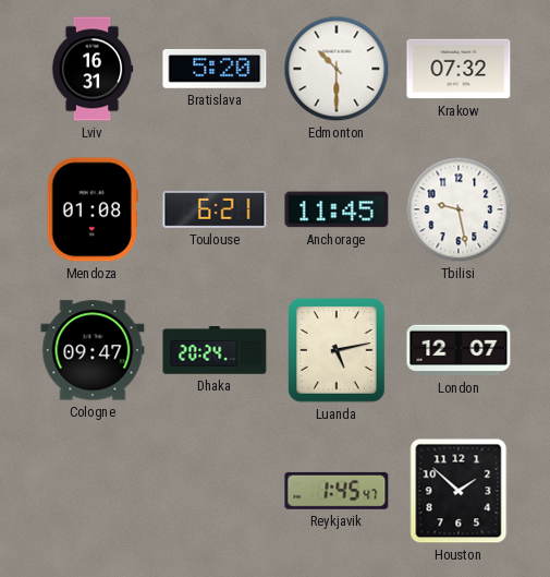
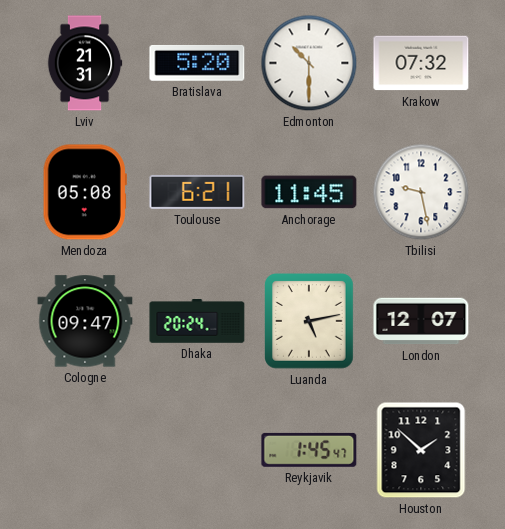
Lviv: 16:31 -> 21:31 (85, 63)
Mendoza: 01:08 -> 05:08 (85, 192)
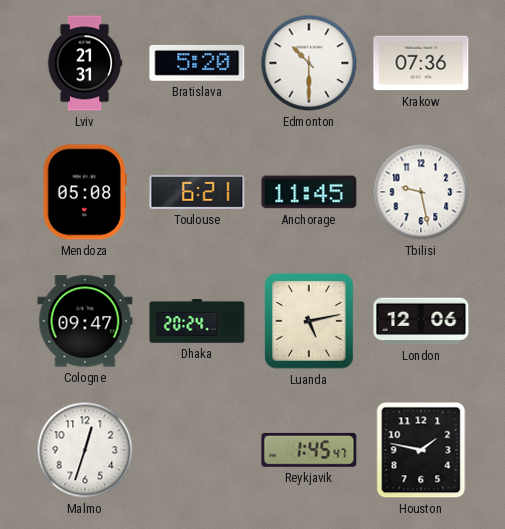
Krakow: 07:32 -> 07:36 (421, 63)
London: 12:07 -> 12:06 (421, 321)
Malmo: none -> 12:33 (85, 450)
Houston: 1:52 -> 1:47 (421, 450)
